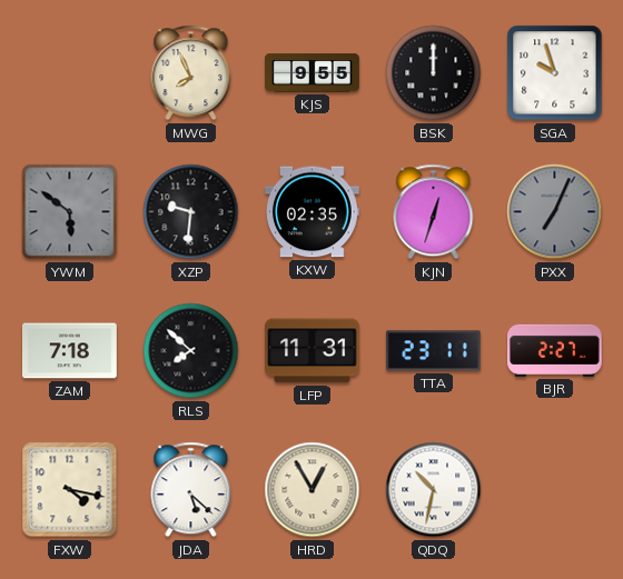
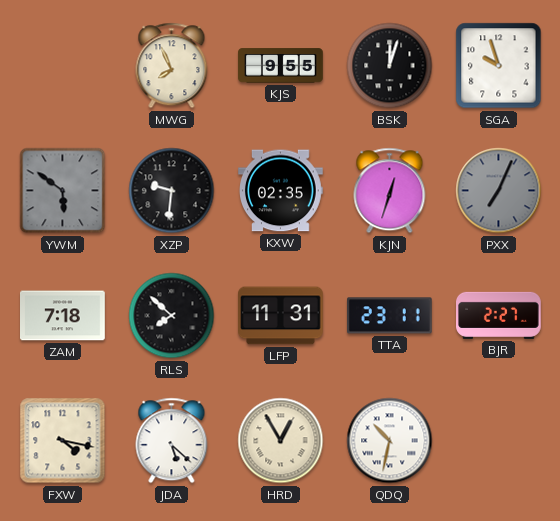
BSK: 12:00 -> 12:03 (390, 66)
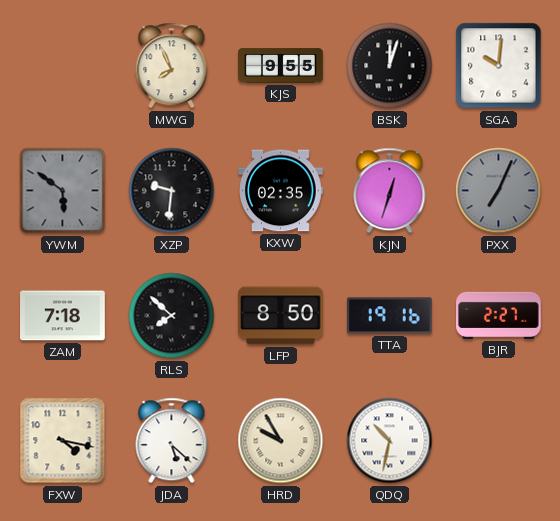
SGA: 9:57 -> 10:01 (499, 66)
LFP: 11:31 -> 8:50 (281, 316)
TTA: 23:11 -> 19:16 (389, 316)
HRD: 12:55 -> 9:55 (281, 441)
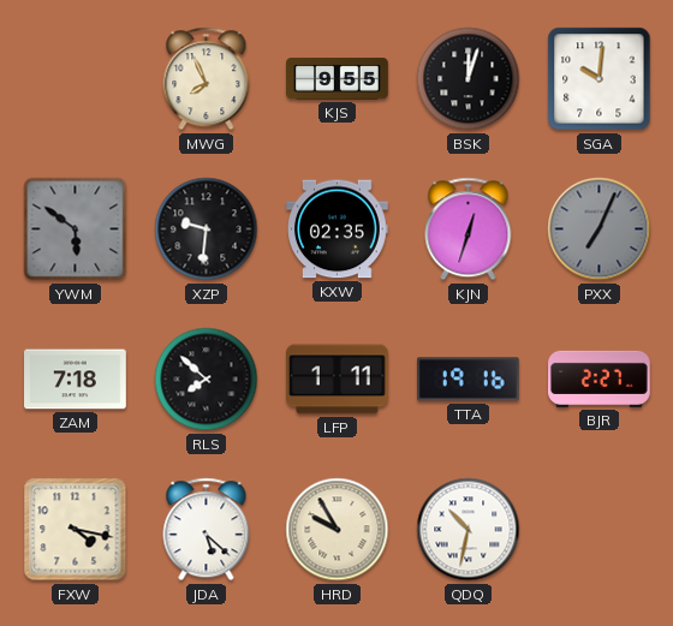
LFP: 8:50 -> 1:11 (338, 380)
